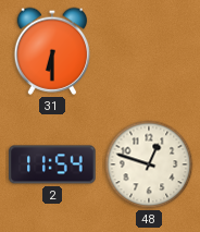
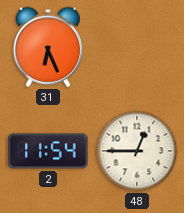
31: 6:30 -> 6:26 (48, 47)
48: 12:48 -> 12:45 (137, 151)
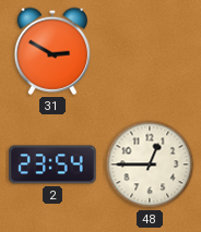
31: 6:26 -> 2:50 (52, 51)
2: 11:54 -> 23:54 (52, 164)
